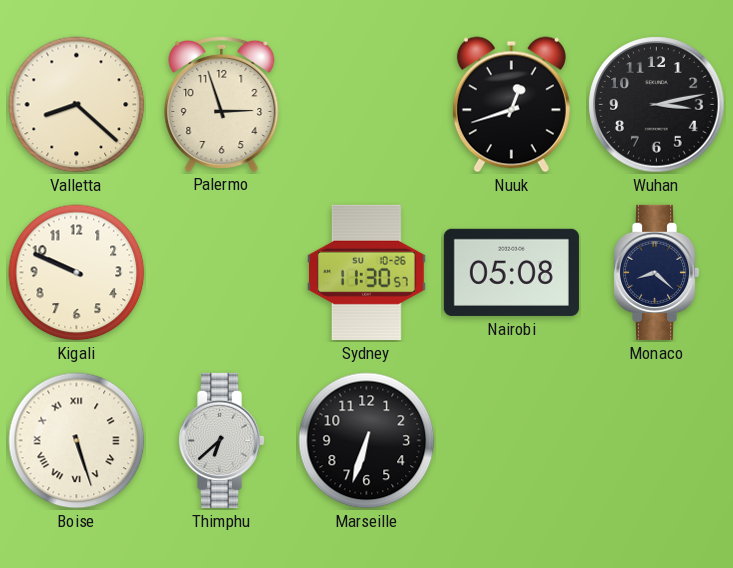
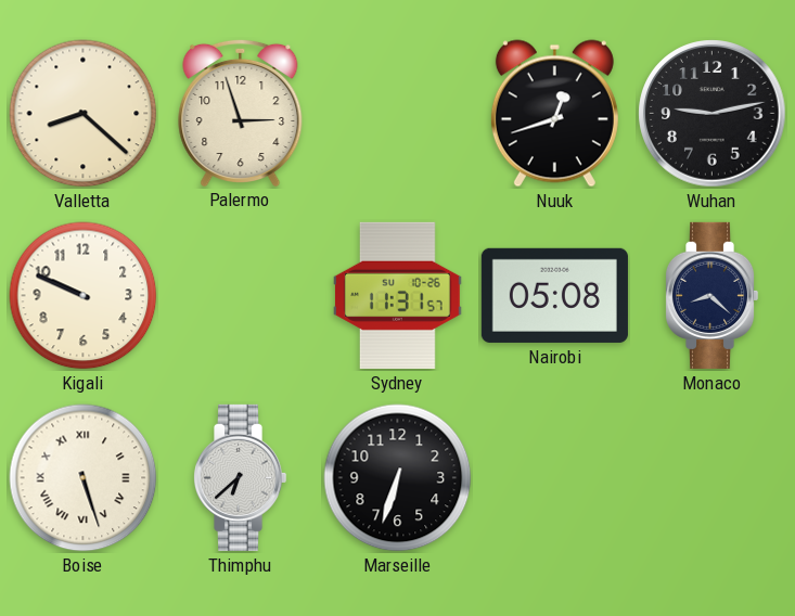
Wuhan: 3:13 -> 9:13 (713, 114)
Sydney: 11:30 -> 11:31 (398, 295)
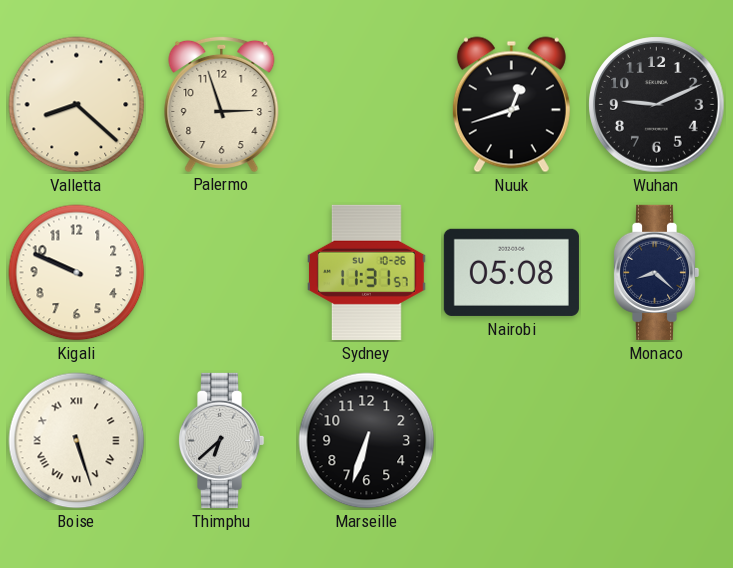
Wuhan: 9:13 -> 9:11 (657, 105)
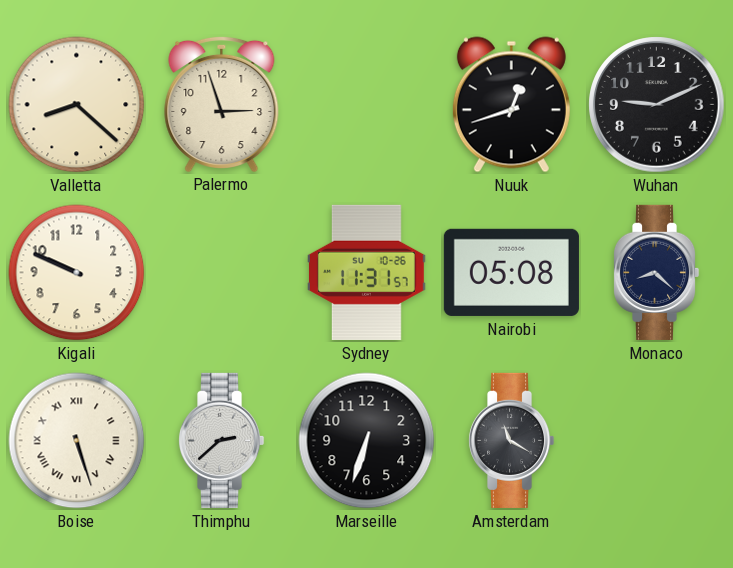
Thimphu: 6:38 -> 2:38 (221, 440)
Amsterdam: none -> 11:20 (511, 440)
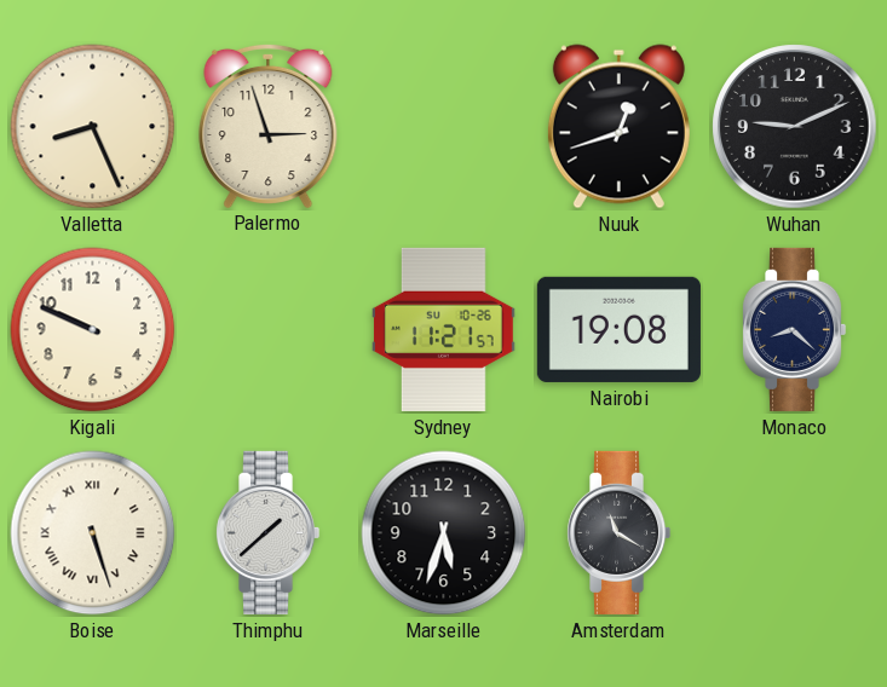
Valletta: 8:22 -> 8:26 (93, 127)
Sydney: 11:31 -> 11:21 (444, 329)
Nairobi: 05:08 -> 19:08 (618, 329)
Thimphu: 2:38 -> 1:38 (267, 532)
Marseille: 6:33 -> 5:33 (444, 533)
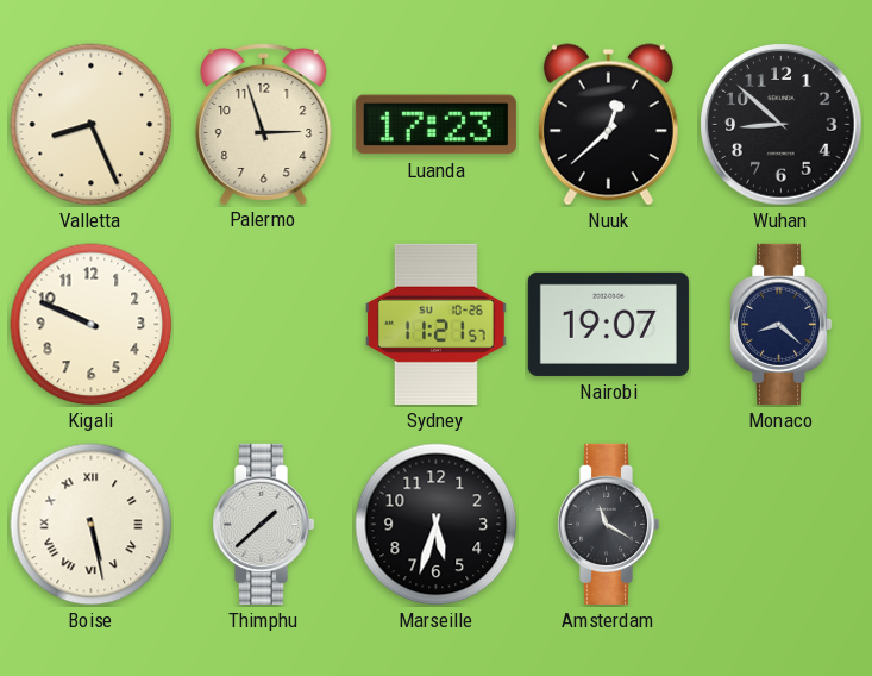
Luanda: none -> 17:23 (435, 125)
Nuuk: 12:42 -> 12:38 (608, 125)
Wuhan: 9:11 -> 8:52 (782, 125)
Nairobi: 19:08 -> 19:07 (608, 324)
Boise: 5:27 -> 5:28 (92, 525)
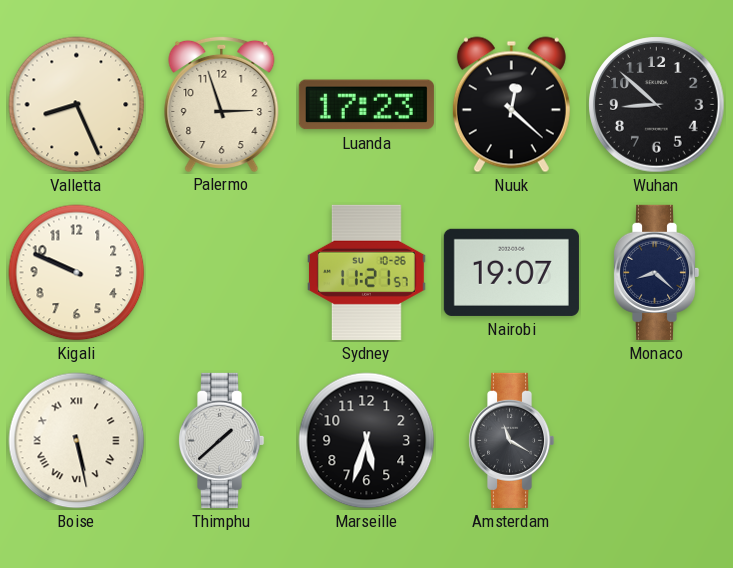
Nuuk: 12:38 -> 12:22 (511, 105)
